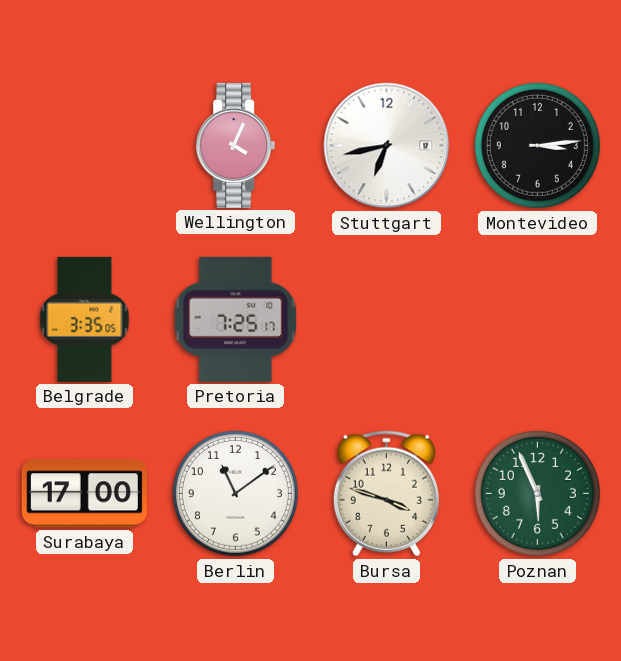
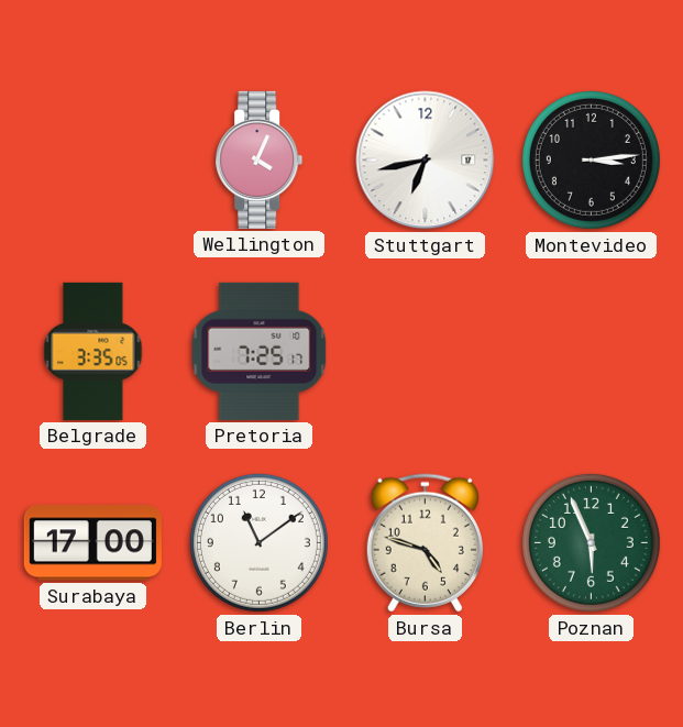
Bursa: 3:48 -> 4:48 (425, 543)
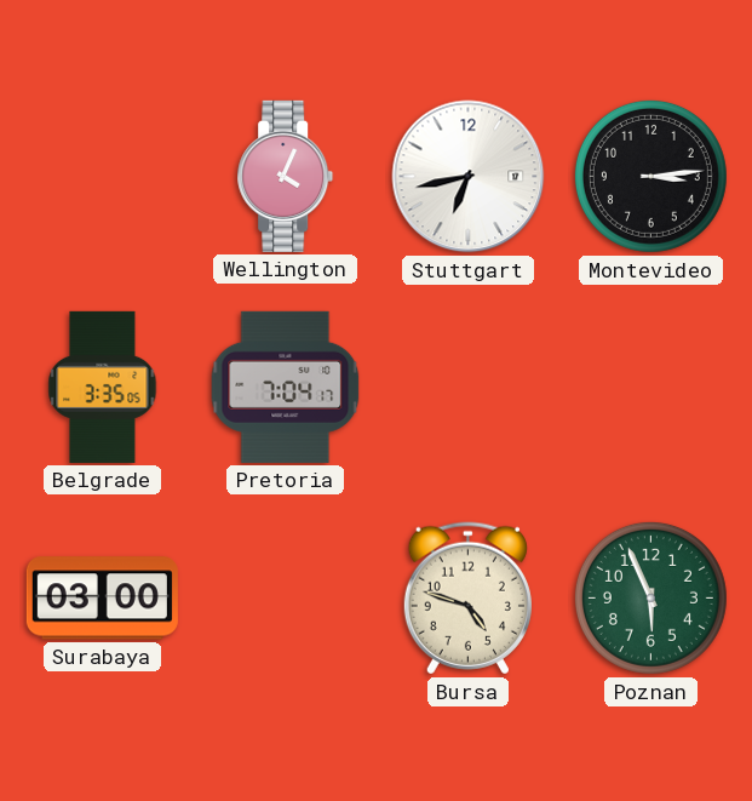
Pretoria: 7:25 -> 7:04 (286, 387)
Surabaya: 17:00 -> 03:00 (102, 599)
Berlin: 11:09 -> none (258, 542)
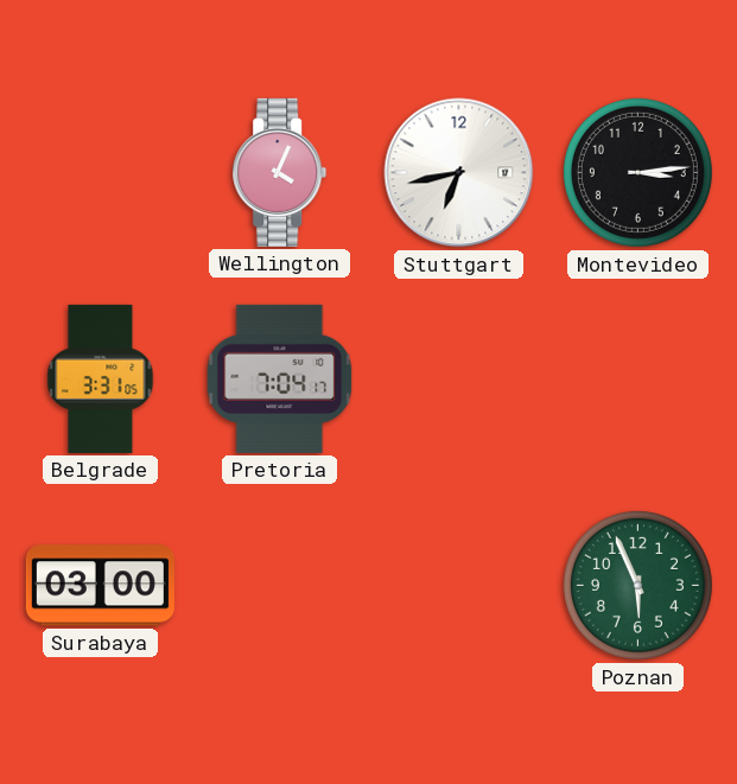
Belgrade: 3:35 -> 3:31 (101, 378)
Bursa: 4:48 -> none (467, 599)
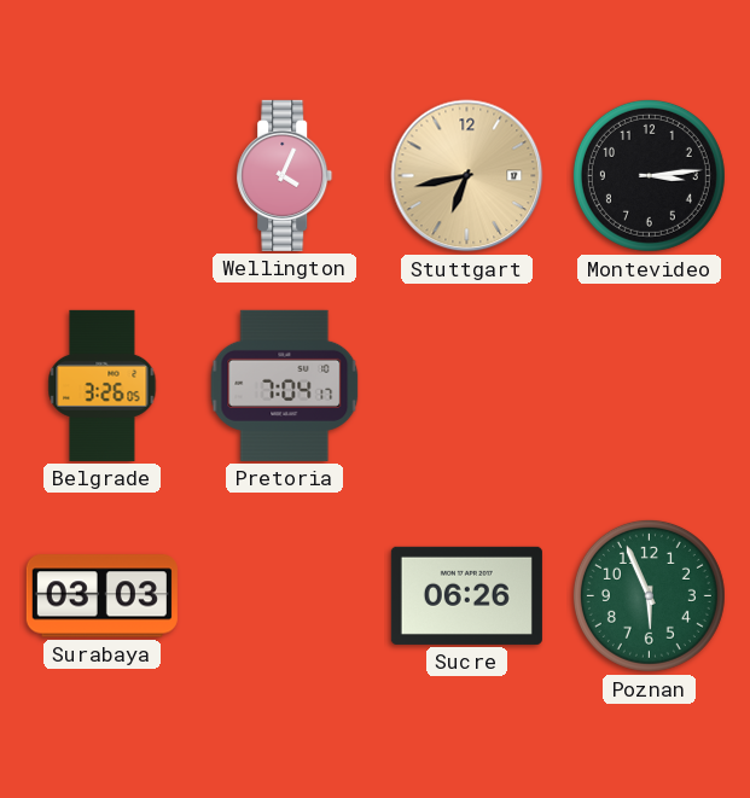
Stuttgart dial: white -> champagne (467, 176)
Belgrade: 3:31 -> 3:26 (103, 385)
Surabaya: 03:00 -> 03:03 (101, 596)
Sucre: none -> 06:26 (466, 595)
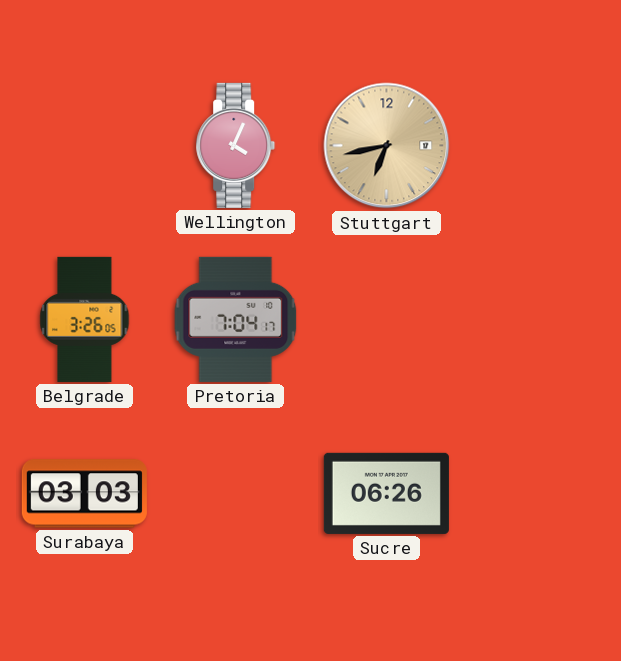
Montevideo: 3:14 -> none (649, 175)
Poznan: 5:56 -> none (649, 595)
